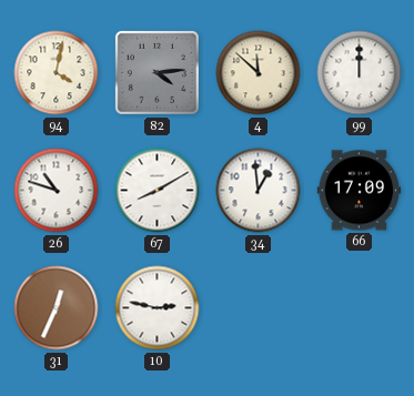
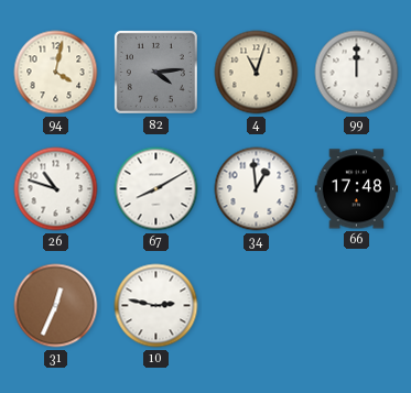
4: 11:52 -> 11:03 (257, 73)
66: 17:09 -> 17:48 (357, 189)
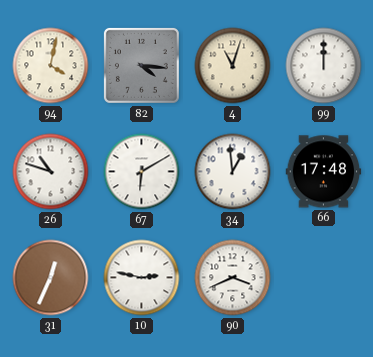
82: 4:14 -> 4:16 (141, 65)
67: 8:10 -> 6:10 (142, 172)
90: none -> 3:41 (233, 278)
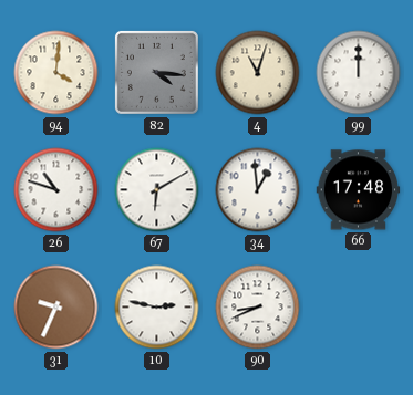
94: 4:02 -> 4:01 (56, 73)
31: 12:34 -> 9:34 (56, 308)
90: 3:41 -> 8:41 (258, 308)
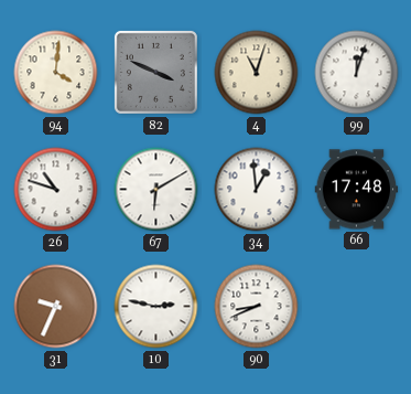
82: 4:16 -> 3:49 (155, 72)
99: 12:00 -> 12:03 (357, 73)
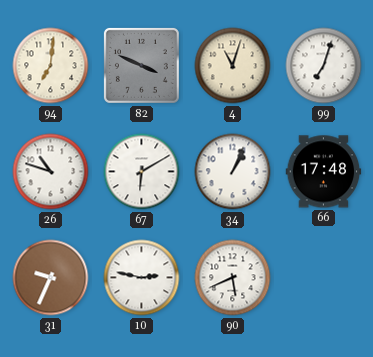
94: 4:01 -> 7:01 (51, 66)
99: 12:03 -> 7:03 (324, 66)
34: 12:59 -> 1:04 (233, 172)
90: 8:41 -> 5:41 (233, 278)
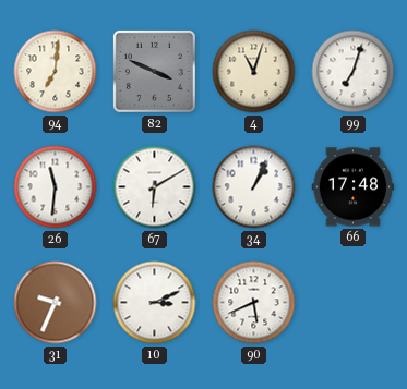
26: 10:48 -> 11:31 (56, 187)
10: 2:47 -> 3:11 (155, 303)
